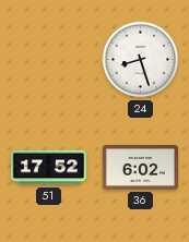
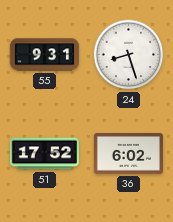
55: none -> 9:31 (44, 55)
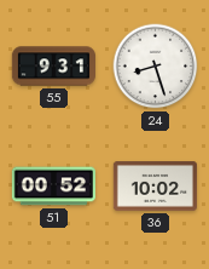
51: 17:52 -> 00:52 (53, 187)
36: 6:02 -> 10:02 (155, 187)
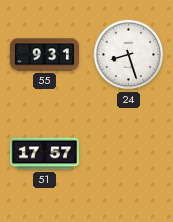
51: 00:52 -> 17:57 (44, 154)
36: 10:02 -> none (155, 187)
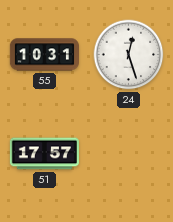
55: 9:31 -> 10:31 (44, 55)
24: 8:27 -> 12:27 (129, 55)
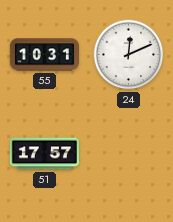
24: 12:27 -> 12:11 (129, 55)
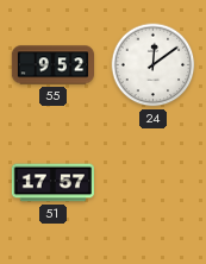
55: 10:31 -> 9:52 (52, 65)
24: 12:11 -> 12:09 (154, 65)
